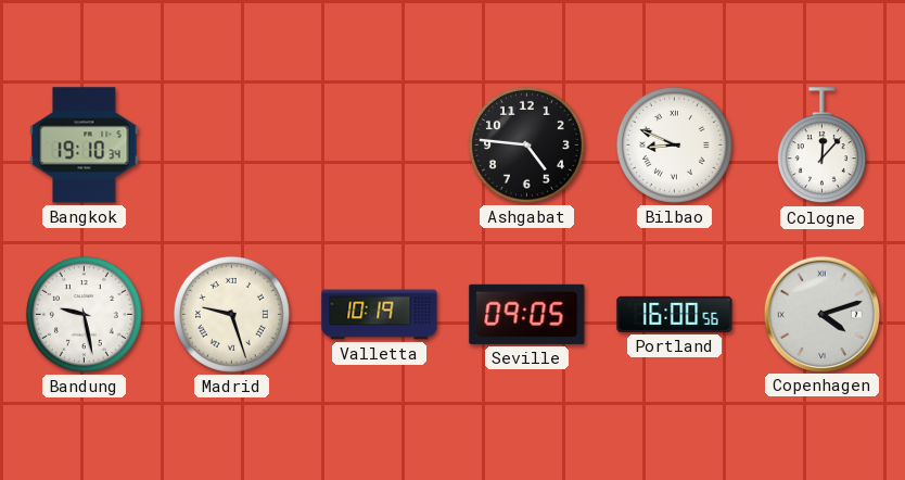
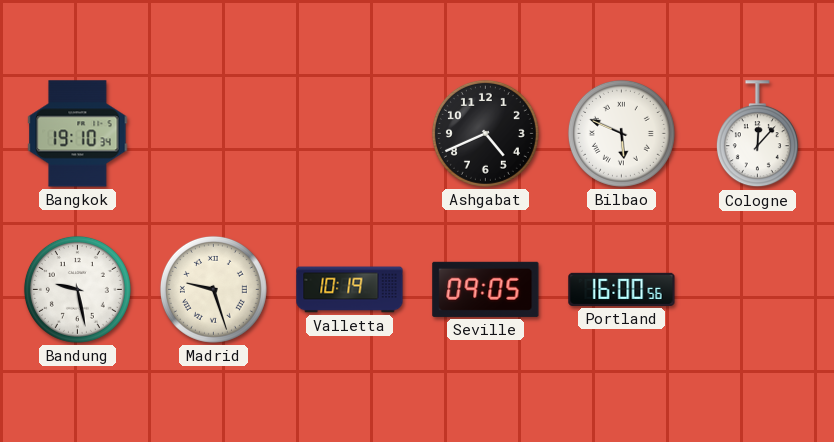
Ashgabat: 4:46 -> 4:41 (485, 133)
Bilbao: 8:49 -> 5:49 (621, 133)
Copenhagen: 4:12 -> none (821, 314)
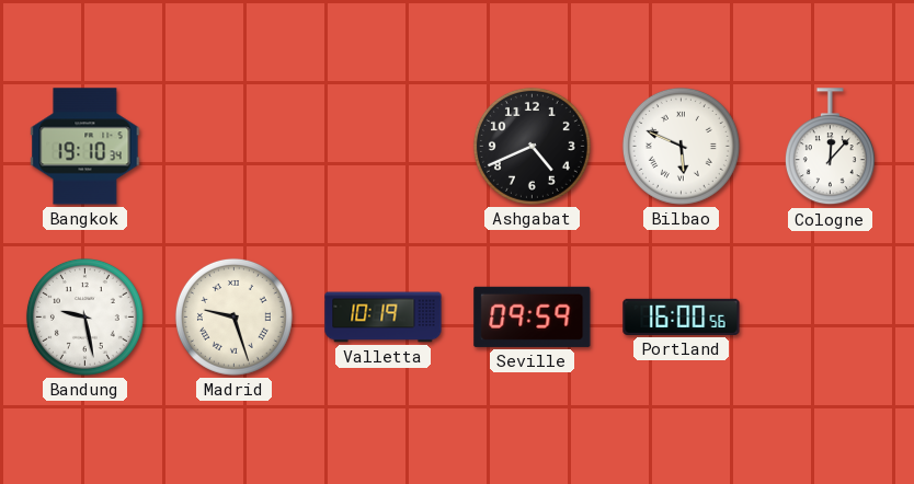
Seville: 09:05 -> 09:59 (533, 316)
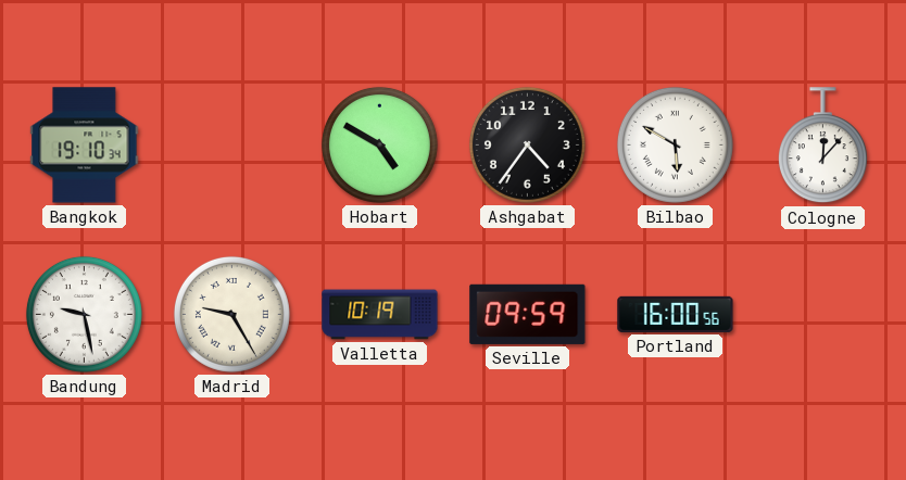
Hobart: none -> 4:50 (379, 144)
Ashgabat: 4:41 -> 4:36 (527, 144)
Bilbao: 5:49 -> 5:50 (675, 144)
Madrid: 9:27 -> 9:25 (231, 314)
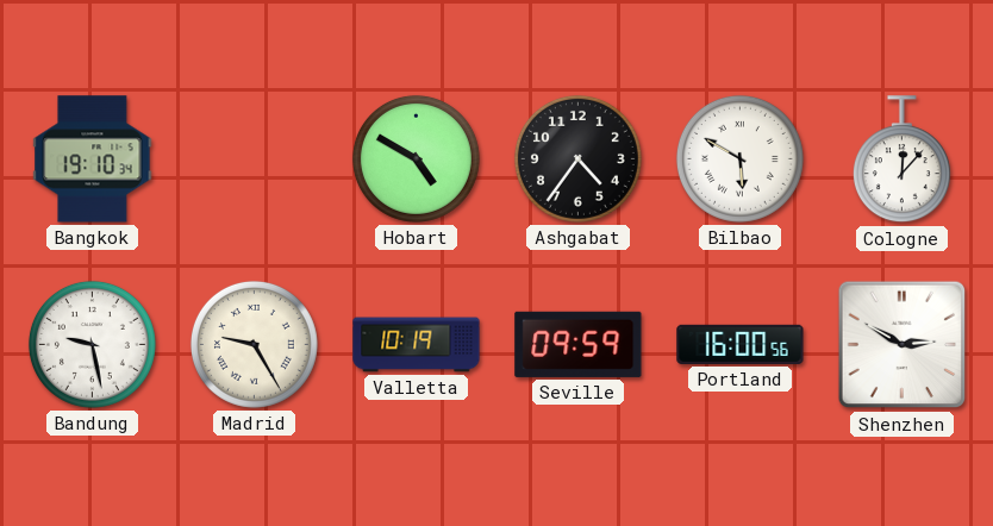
Shenzhen: none -> 2:50 (903, 345)
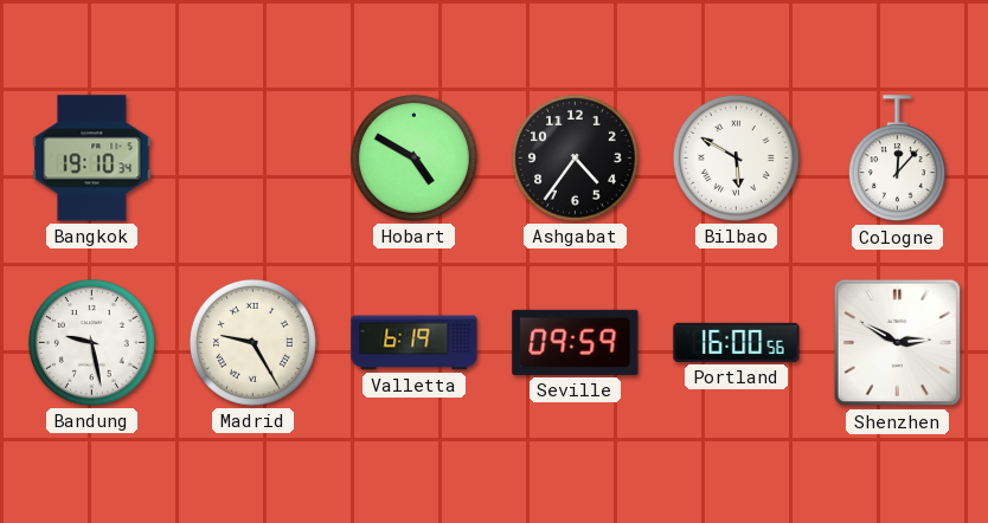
Valletta: 10:19 -> 6:19 (415, 343)
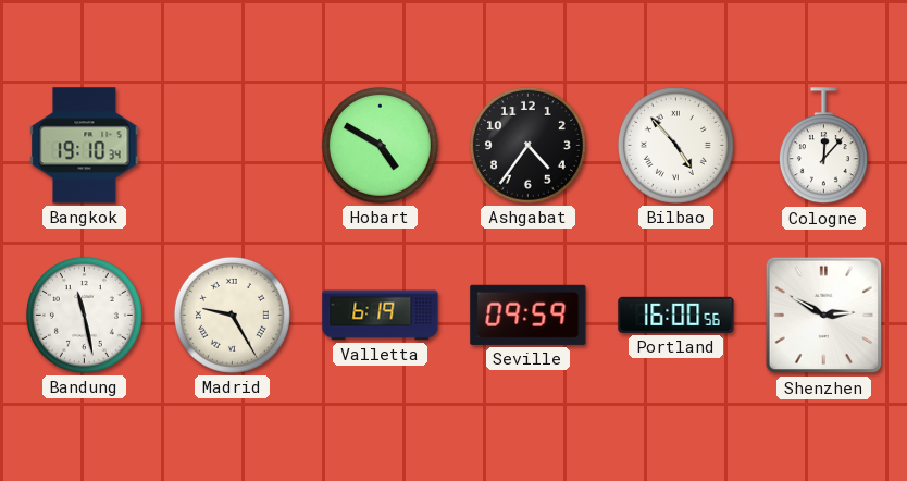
Bilbao: 5:50 -> 4:53 (675, 145)
Bandung: 9:28 -> 11:28 (84, 314)
